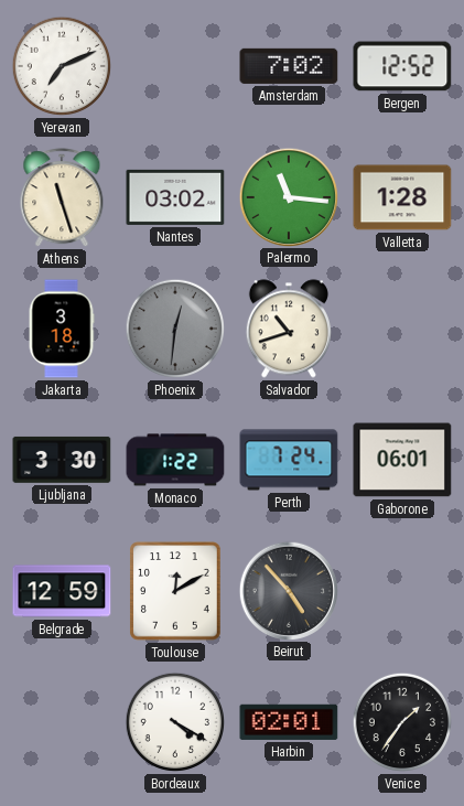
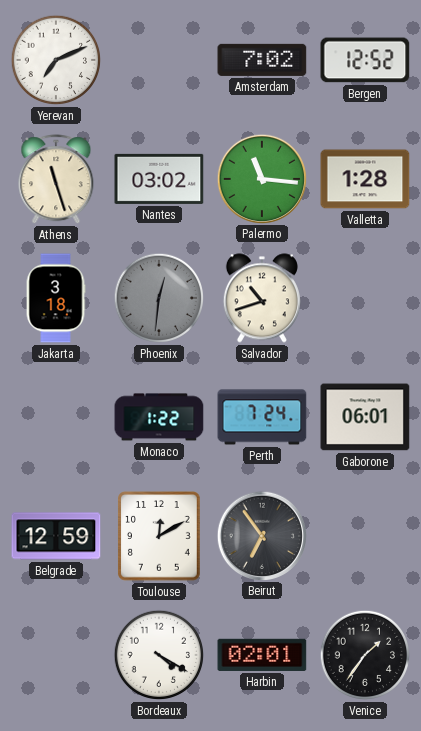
Ljubljana: 3:30 -> none (62, 460)
Beirut: 4:53 -> 6:54 (261, 535)
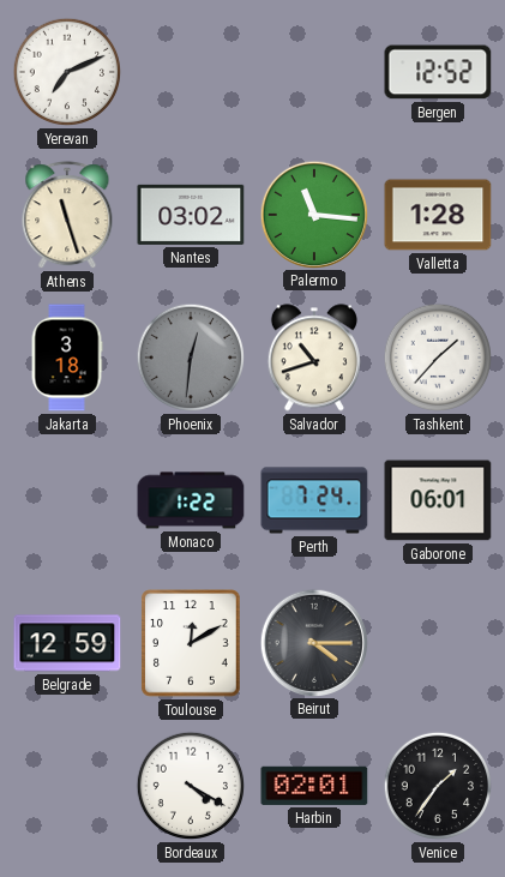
Amsterdam: 7:02 -> none (262, 60)
Tashkent: none -> 1:37 (438, 358)
Beirut: 6:54 -> 4:15 (313, 642)
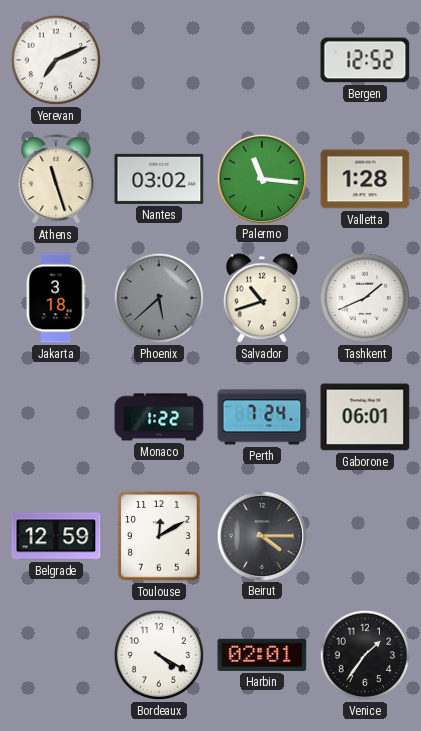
Phoenix: 12:31 -> 5:38 (159, 298)
Tashkent: 1:37 -> 1:41 (365, 298)
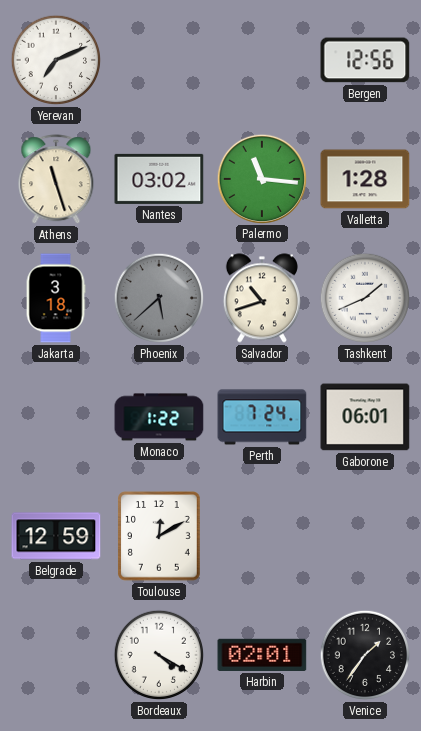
Bergen: 12:52 -> 12:56 (365, 60)
Beirut: 4:15 -> none (261, 535)
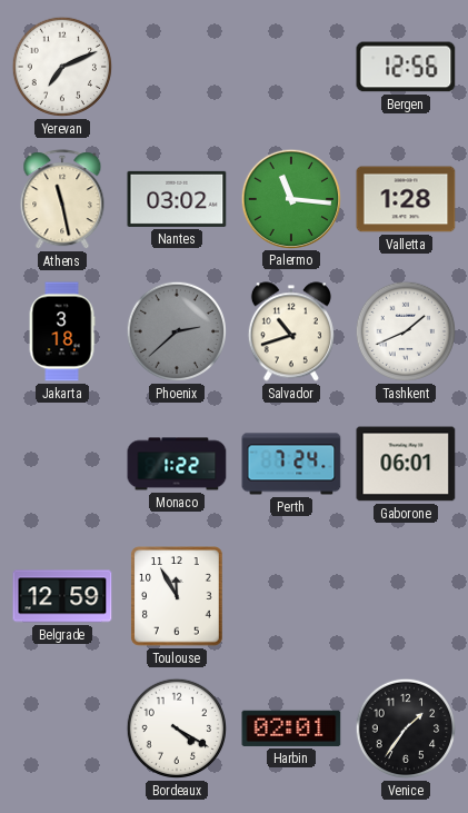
Athens: 11:27 -> 11:28 (62, 200)
Phoenix: 5:38 -> 2:38 (177, 331)
Toulouse: 12:10 -> 11:55 (178, 596)
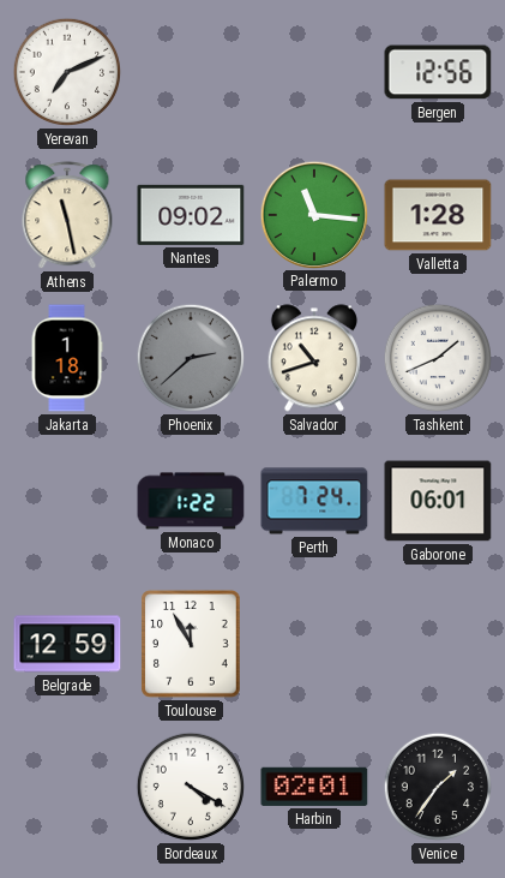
Nantes: 03:02 -> 09:02 (191, 215)
Jakarta: 3:18 -> 1:18 (67, 358)
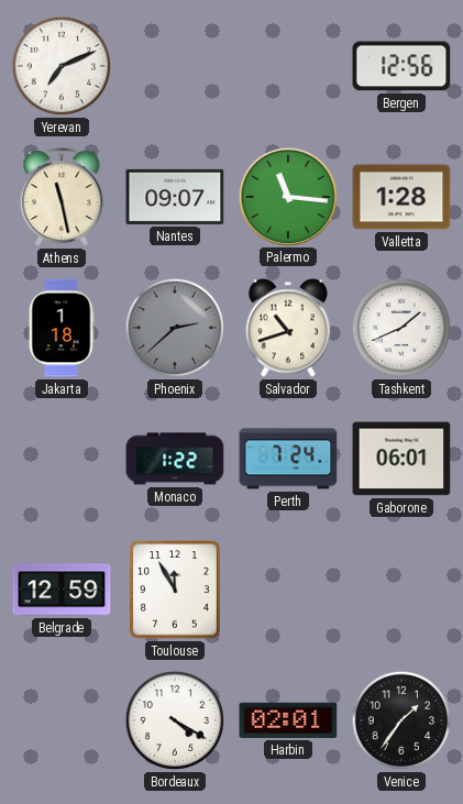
Nantes: 09:02 -> 09:07 (175, 197)
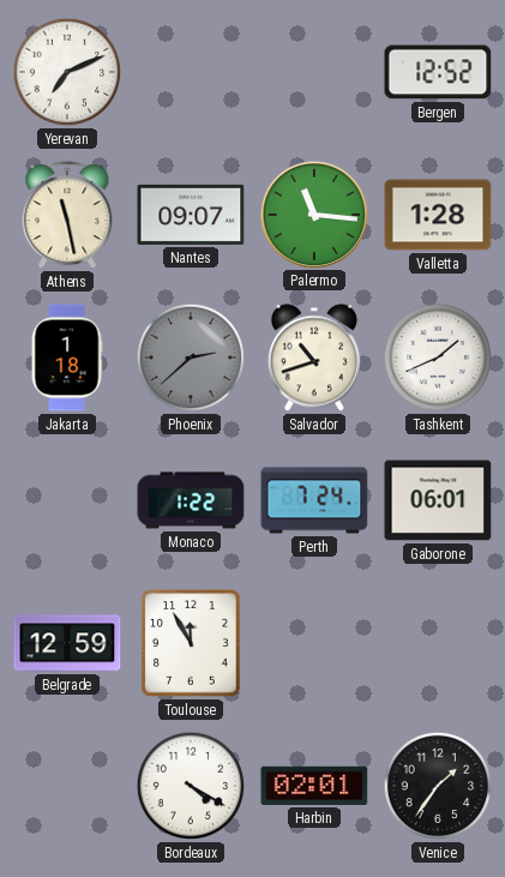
Bergen: 12:56 -> 12:52 (438, 72)
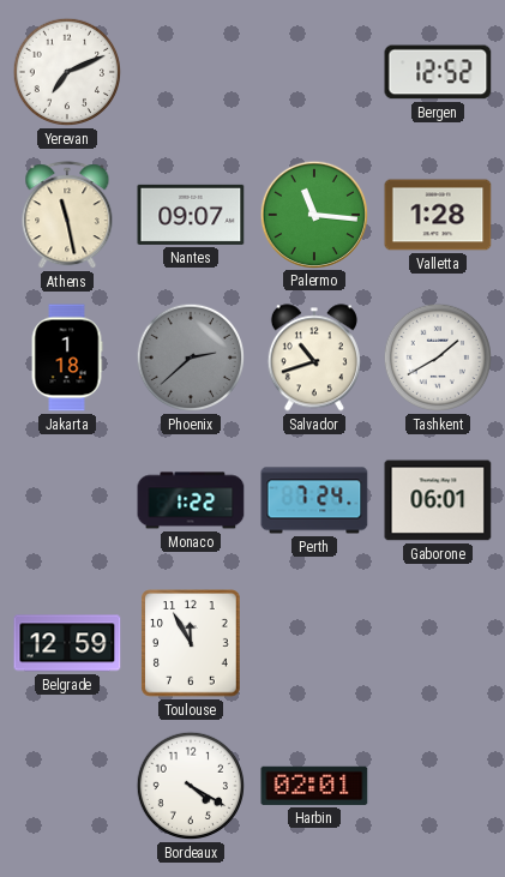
Tashkent: 1:41 -> 1:40 (438, 358)
Venice: 1:36 -> none (438, 786)
